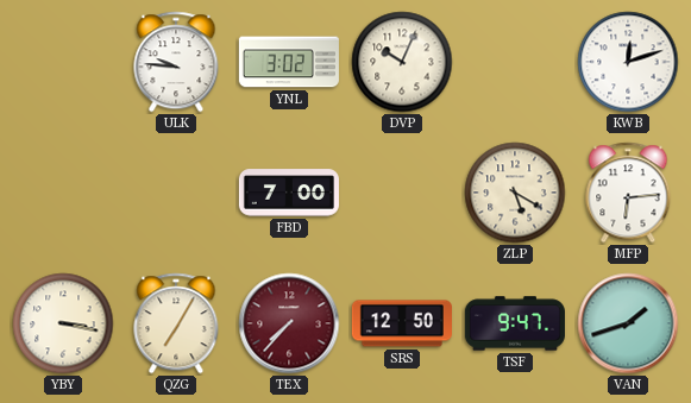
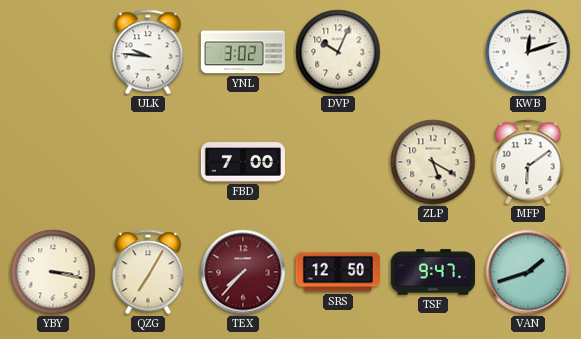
MFP: 6:14 -> 6:09 (528, 162)
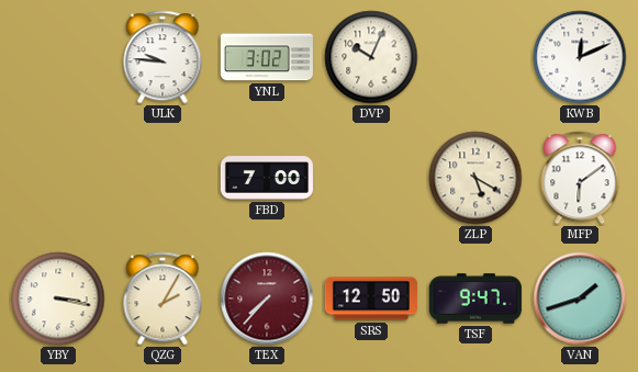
KWB: 12:12 -> 12:11 (580, 57)
QZG: 7:05 -> 2:05 (163, 298)
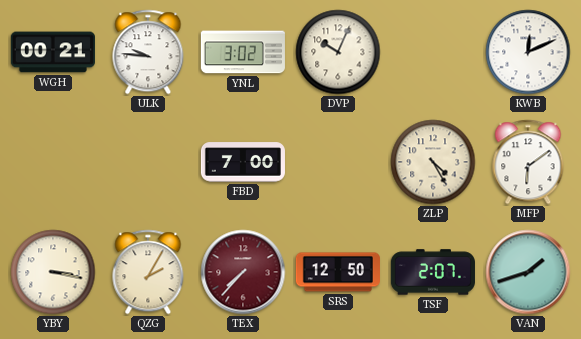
WGH: none -> 00:21 (53, 52)
ZLP: 5:20 -> 4:25 (433, 162)
TSF: 9:47 -> 2:07 (433, 272)
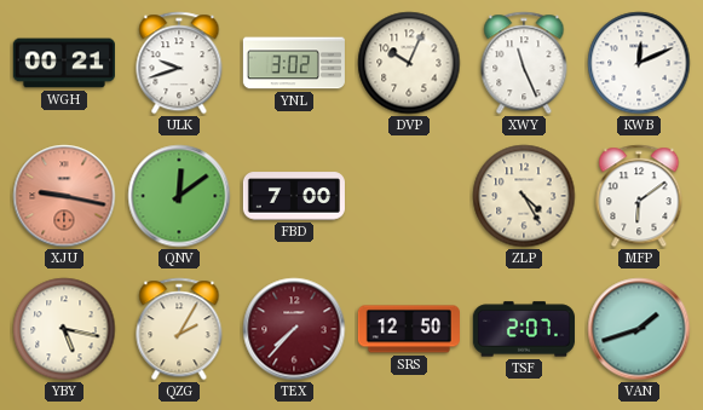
ULK: 9:46 -> 9:42 (179, 63)
XWY: none -> 11:26 (524, 63)
XJU: none -> 9:17 (64, 196)
QNV: none -> 12:09 (179, 196)
YBY: 3:17 -> 5:17 (64, 329)
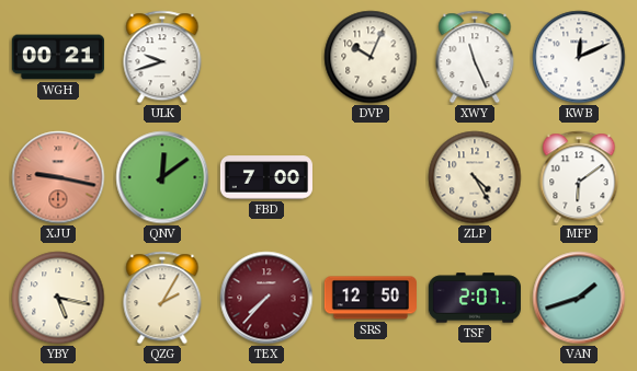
YNL: 3:02 -> none (294, 63)
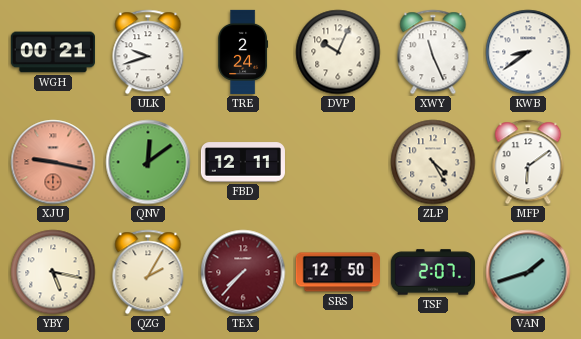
TRE: none -> 2:24 (243, 52)
KWB: 12:11 -> 8:39 (528, 52)
FBD: 7:00 -> 12:11 (243, 162)
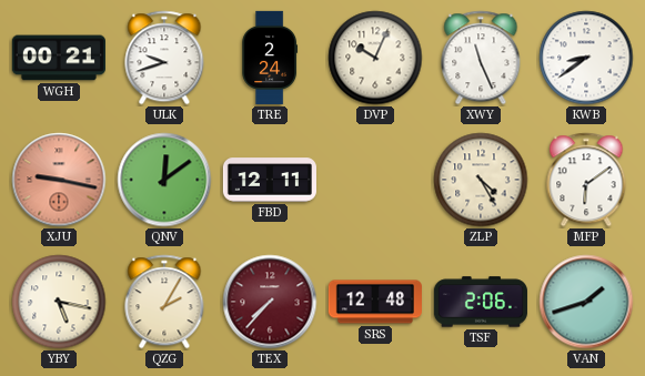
SRS: 12:50 -> 12:48 (375, 302)
TSF: 2:07 -> 2:06 (481, 302)
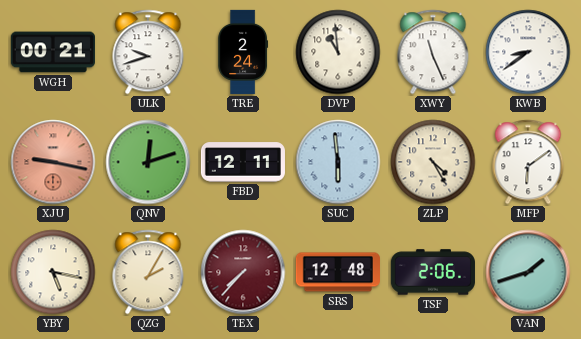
DVP: 10:04 -> 10:59 (338, 52)
QNV: 12:09 -> 12:12 (148, 162)
SUC: none -> 5:59 (338, 162)
